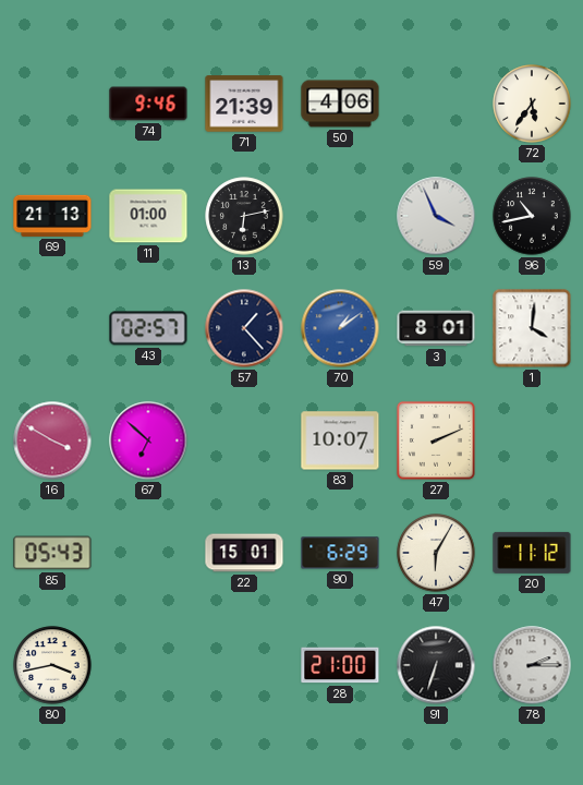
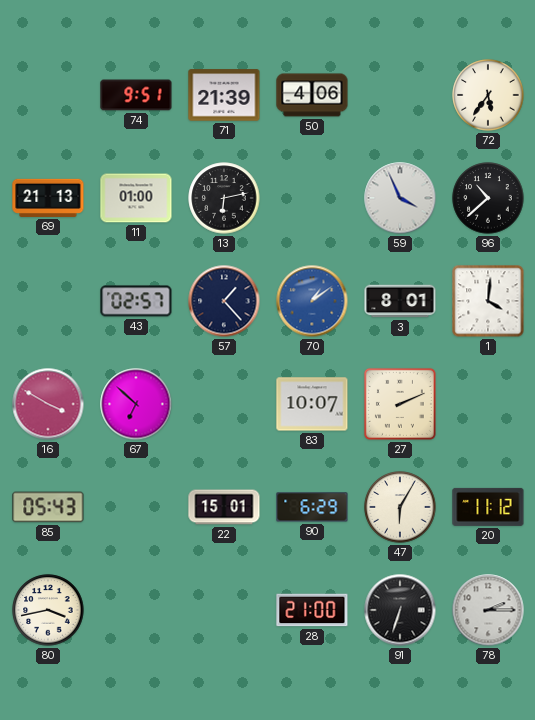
74: 9:46 -> 9:51 (136, 95)
96: 10:43 -> 10:38 (488, 198)
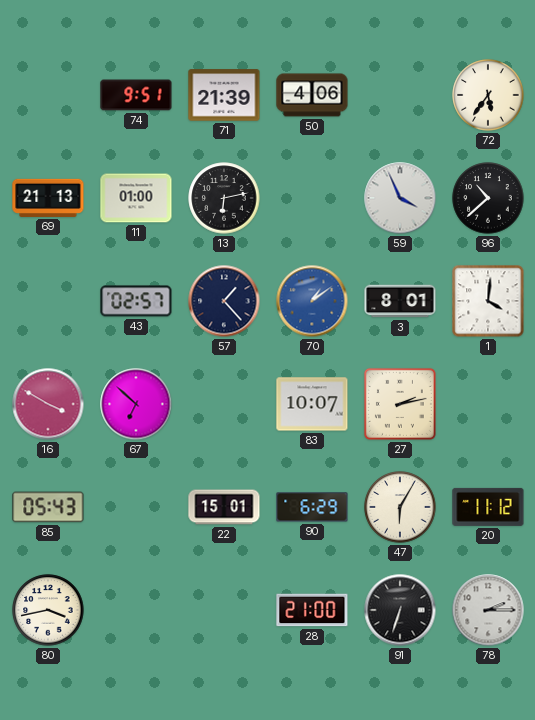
27: 2:11 -> 2:13 (400, 404)
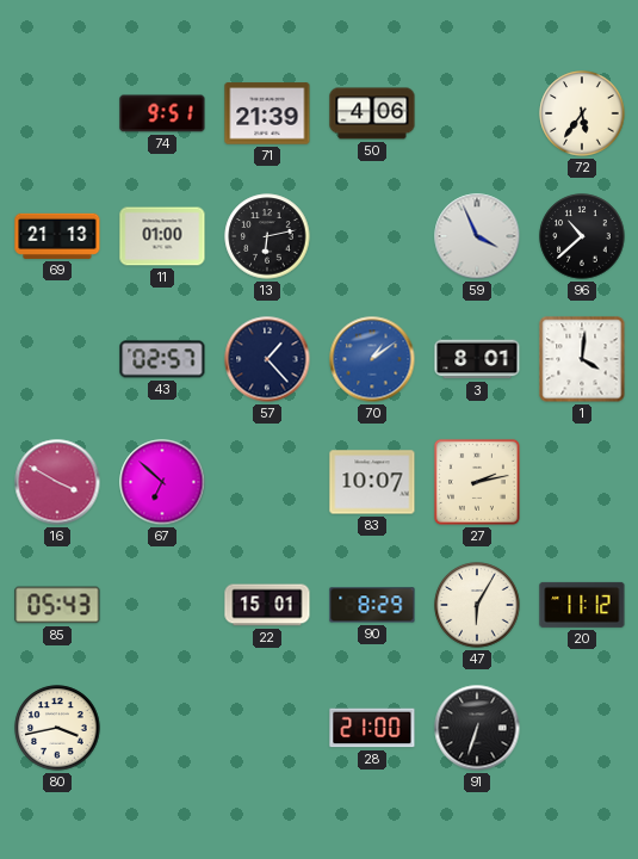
90: 6:29 -> 8:29 (372, 605)
78: 2:15 -> none (488, 610)
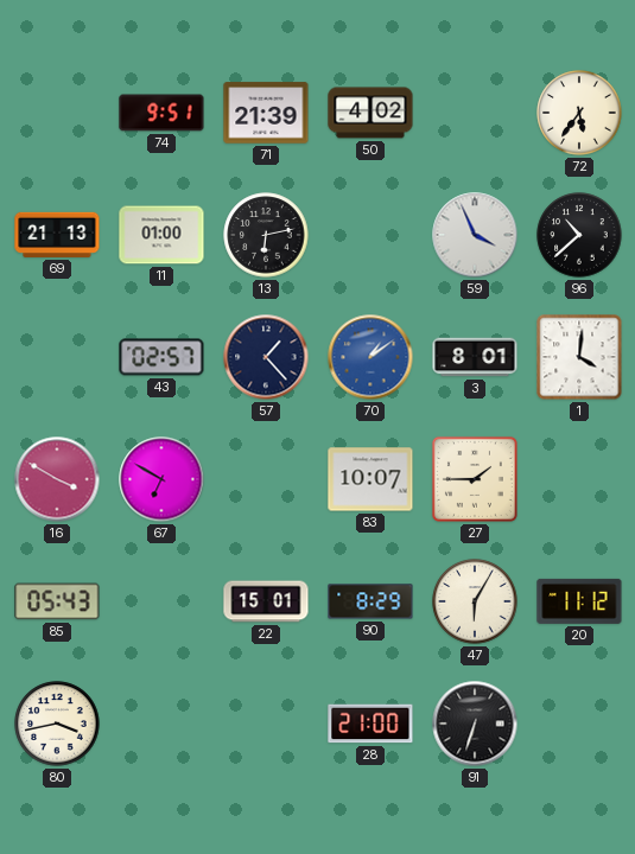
50: 4:06 -> 4:02 (370, 113)
67: 6:52 -> 6:50 (161, 479)
27: 2:13 -> 1:45 (475, 479)
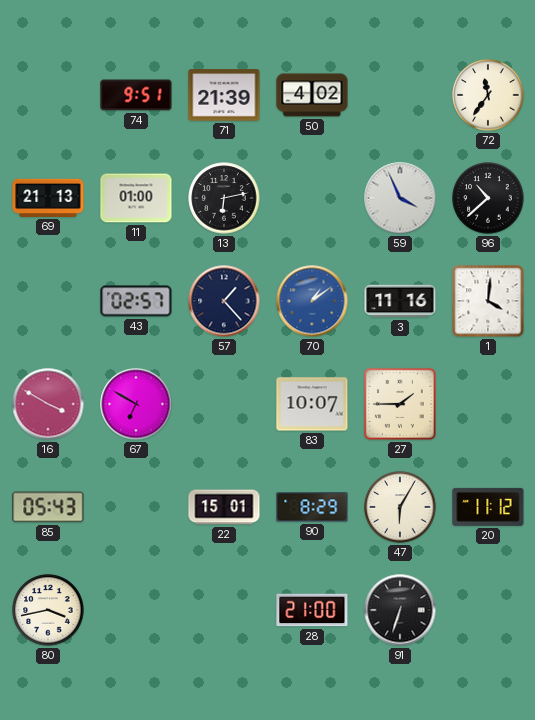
72: 5:36 -> 11:36 (488, 95)
3: 8:01 -> 11:16 (400, 301)
